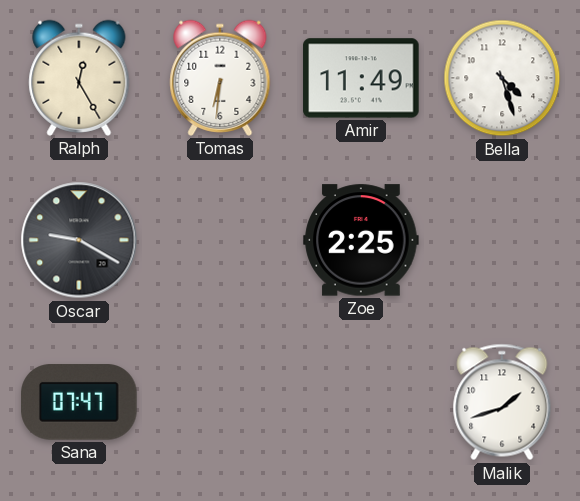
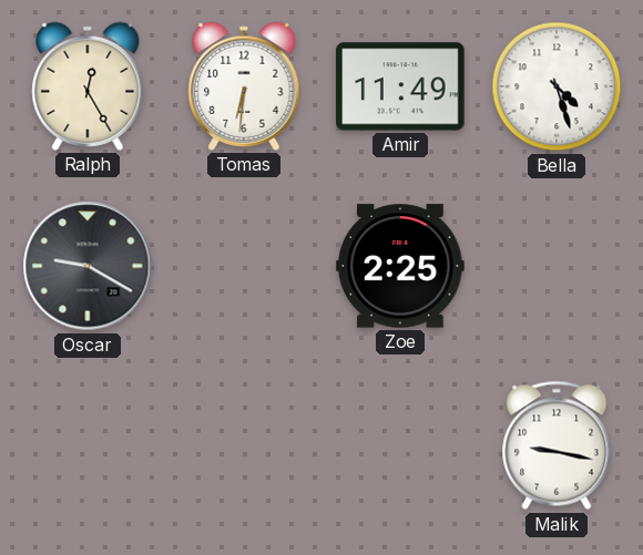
Sana: 07:47 -> none (79, 402)
Malik: 1:42 -> 9:17 (557, 445)
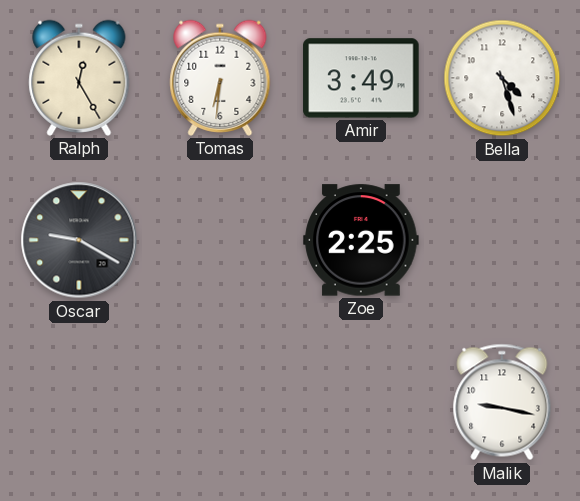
Amir: 11:49 -> 3:49 (361, 78)
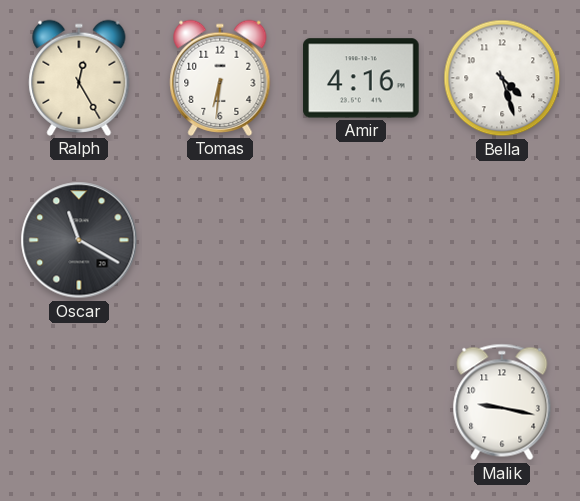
Amir: 3:49 -> 4:16 (361, 78)
Oscar: 9:20 -> 11:20 (79, 240)
Zoe: 2:25 -> none (361, 240)
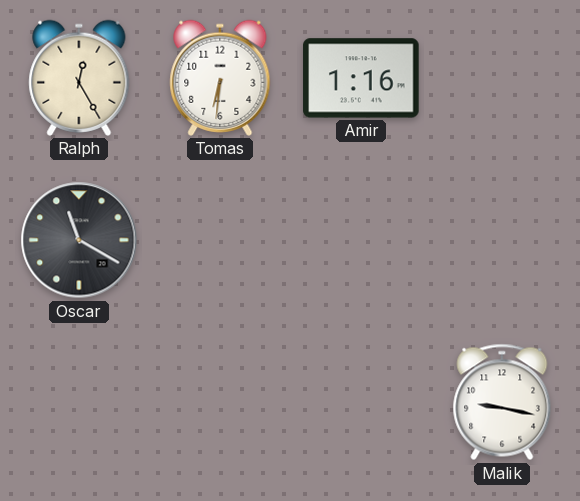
Amir: 4:16 -> 1:16 (361, 78)
Bella: 4:27 -> none (502, 78)
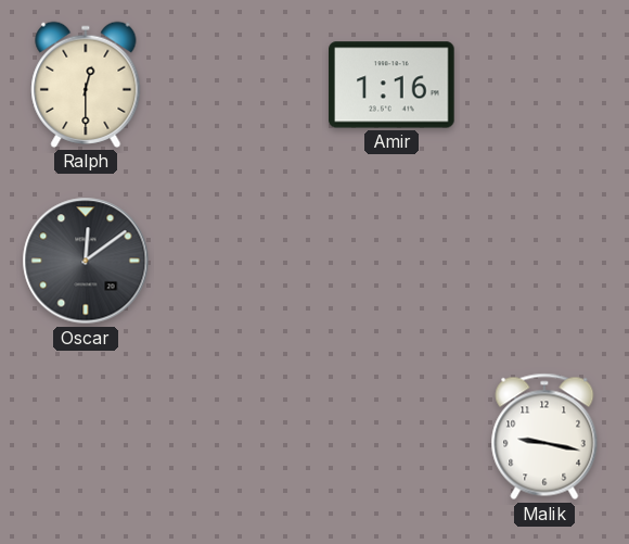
Ralph: 12:25 -> 12:30 (86, 85)
Tomas: 6:31 -> none (220, 78)
Oscar: 11:20 -> 12:09 (86, 261)
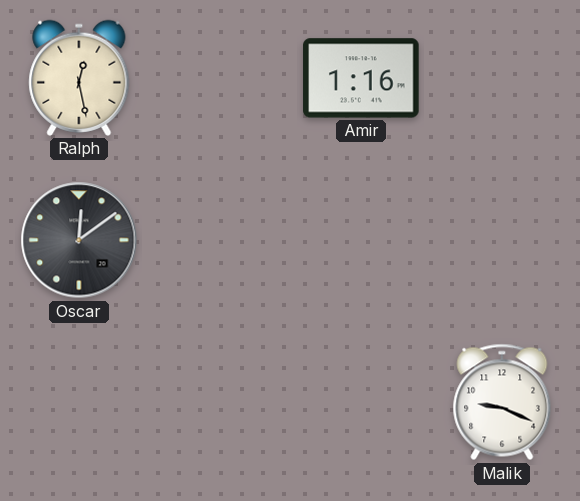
Ralph: 12:30 -> 12:28 (79, 78)
Malik: 9:17 -> 9:19 (502, 402)
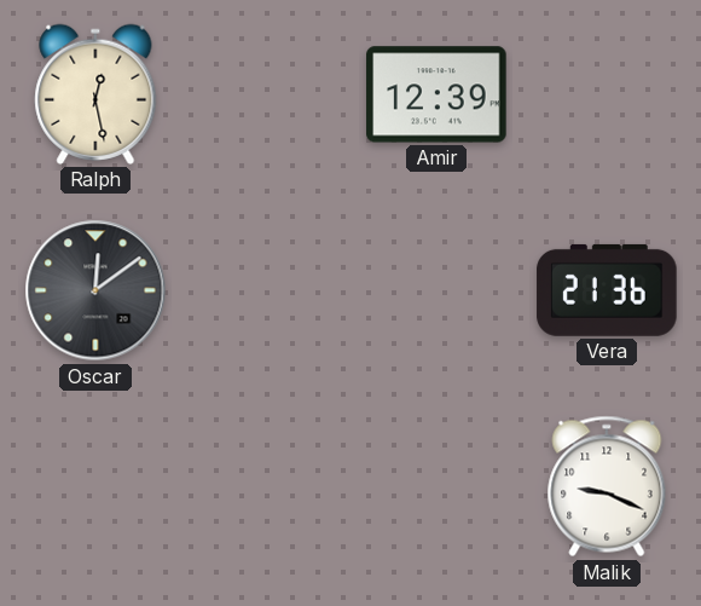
Amir: 1:16 -> 12:39 (436, 94)
Vera: none -> 21:36 (607, 290)
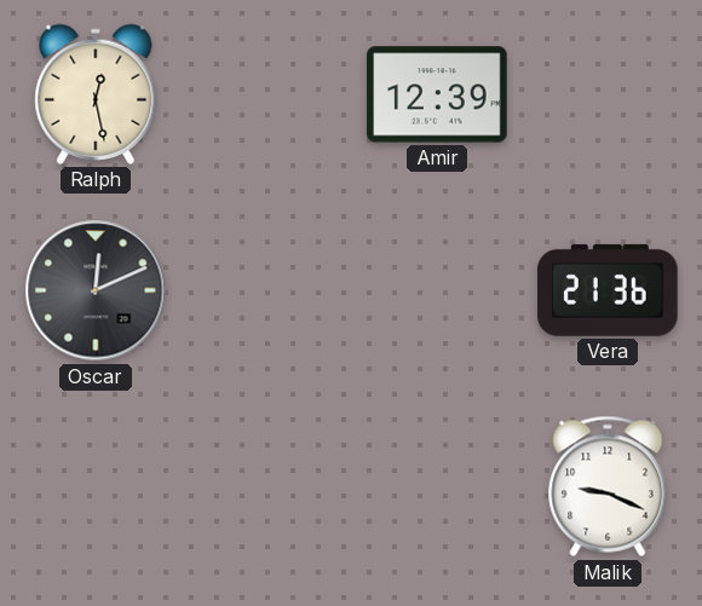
Oscar: 12:09 -> 12:11 (96, 290)
